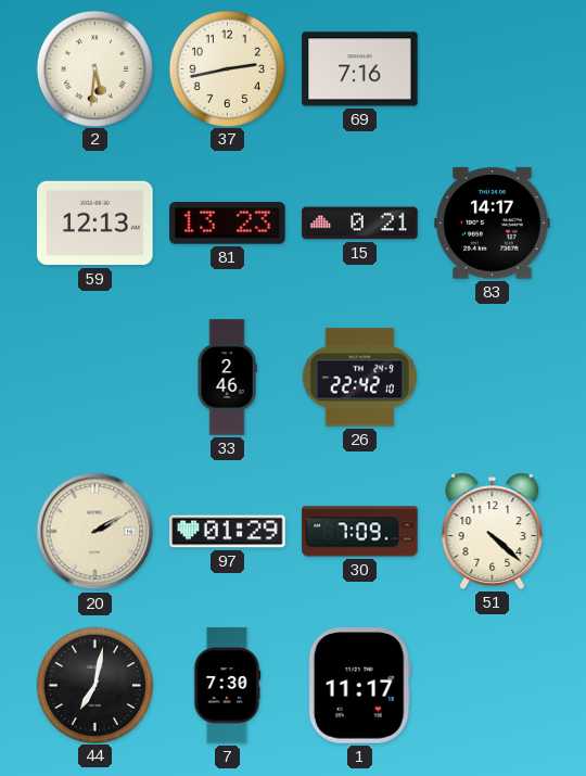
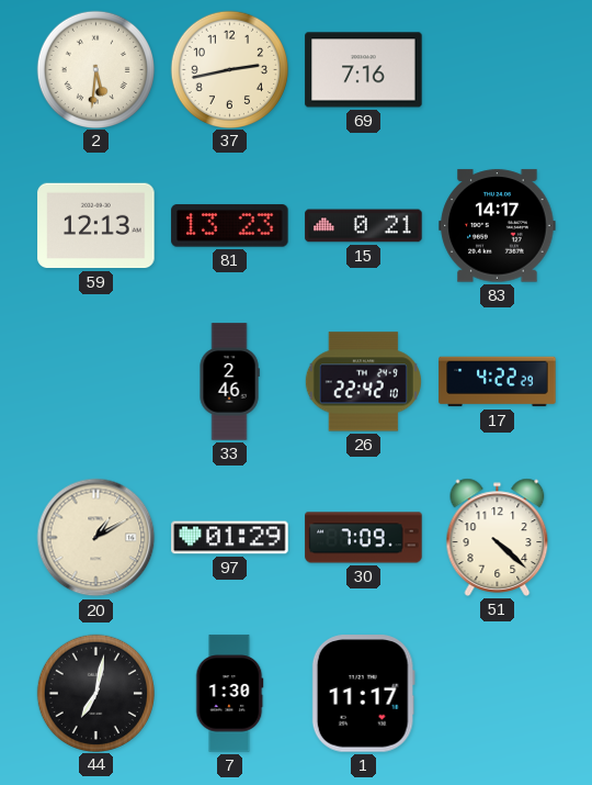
17: none -> 4:22 (498, 382)
20: 2:10 -> 1:10 (96, 538)
7: 7:30 -> 1:30 (230, 694)
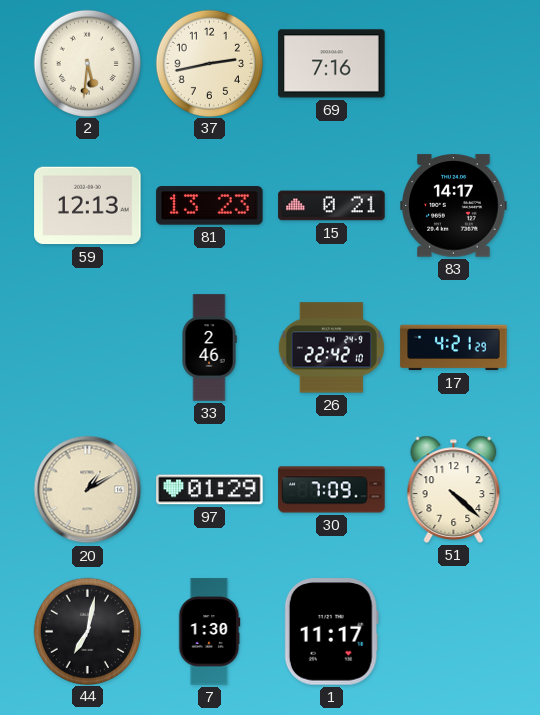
17: 4:22 -> 4:21 (454, 348)
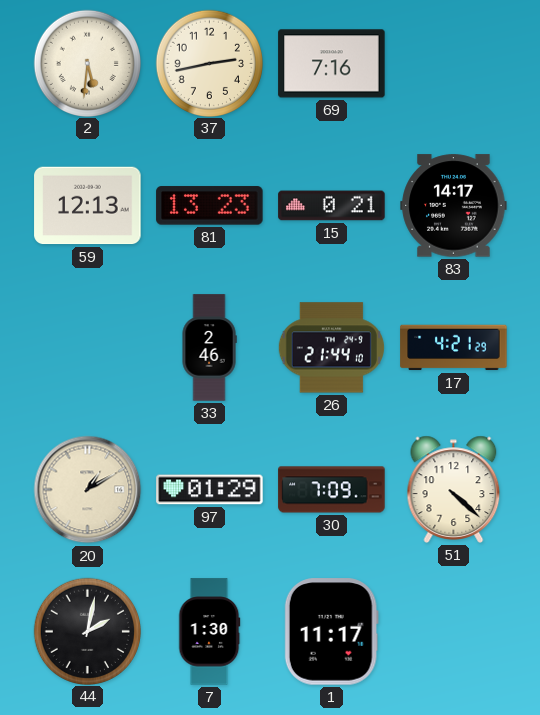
26: 22:42 -> 21:44 (331, 348)
44: 7:02 -> 2:02 (87, 631)
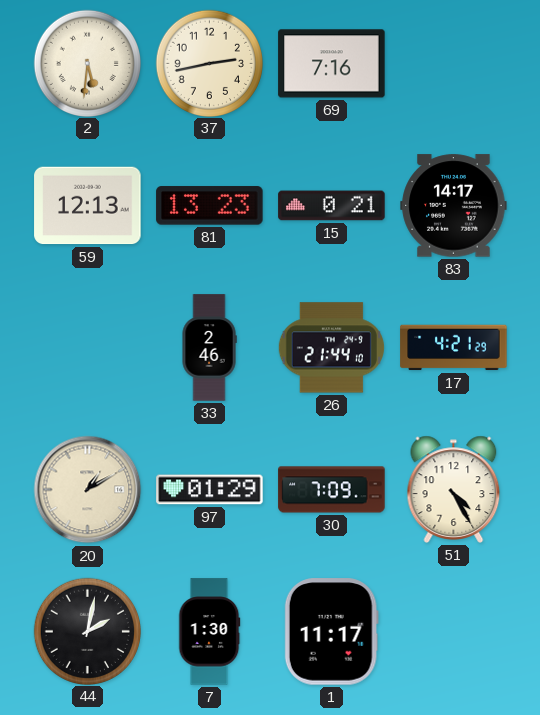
51: 4:22 -> 4:25 (454, 489)
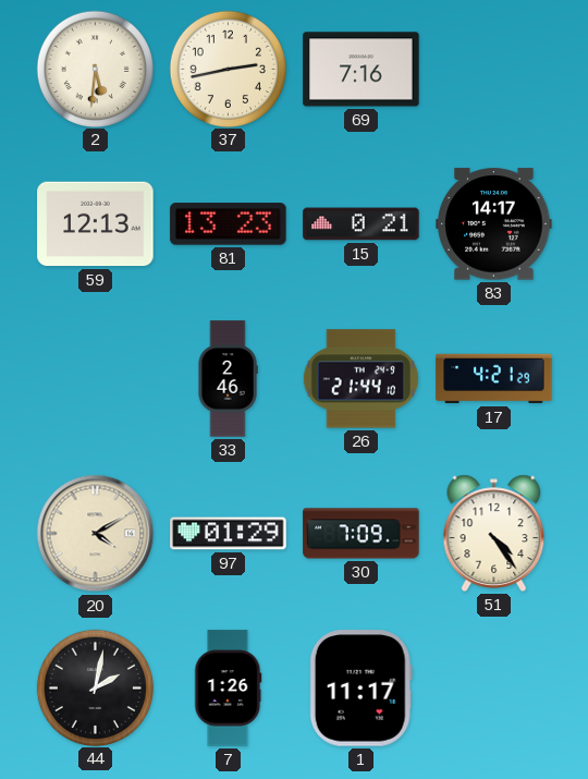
20: 1:10 -> 4:10 (96, 534)
51: 4:25 -> 4:24 (494, 533)
7: 1:30 -> 1:26 (229, 689)
